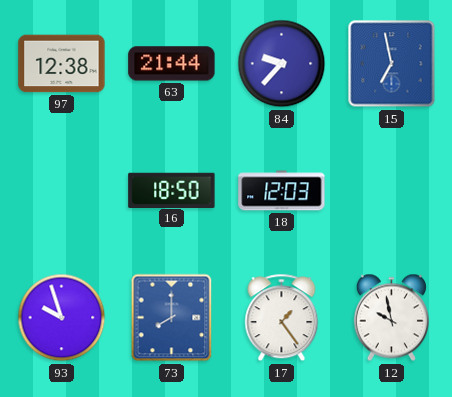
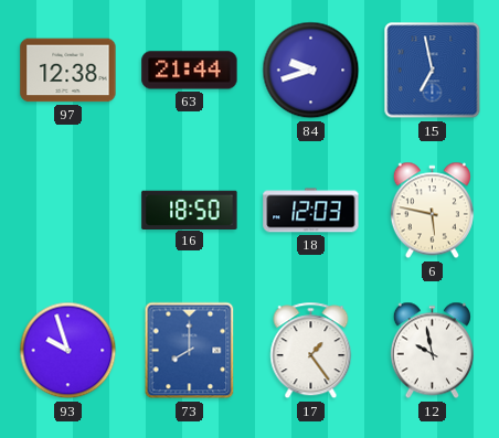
84: 9:37 -> 9:42 (311, 71)
6: none -> 5:47 (432, 211)
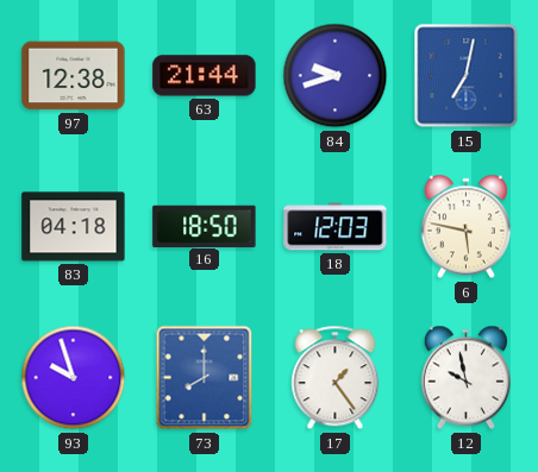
15: 6:58 -> 7:02 (467, 76)
83: none -> 04:18 (74, 227)
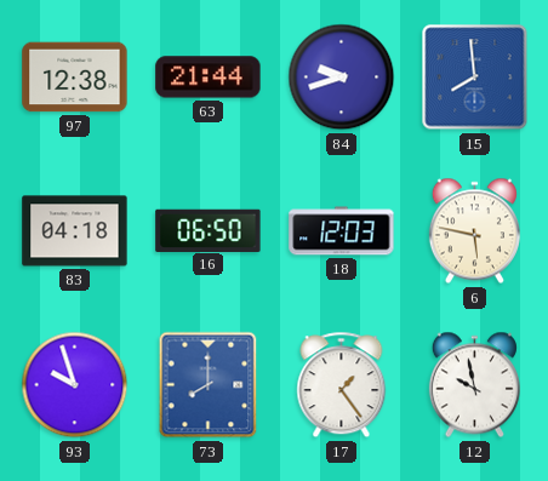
15: 7:02 -> 7:59 (475, 78)
16: 18:50 -> 06:50 (209, 230)
